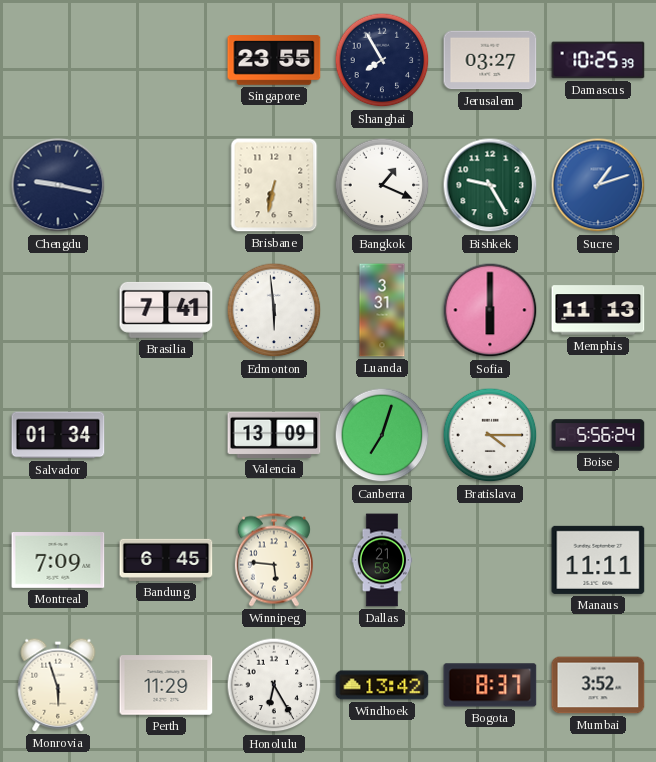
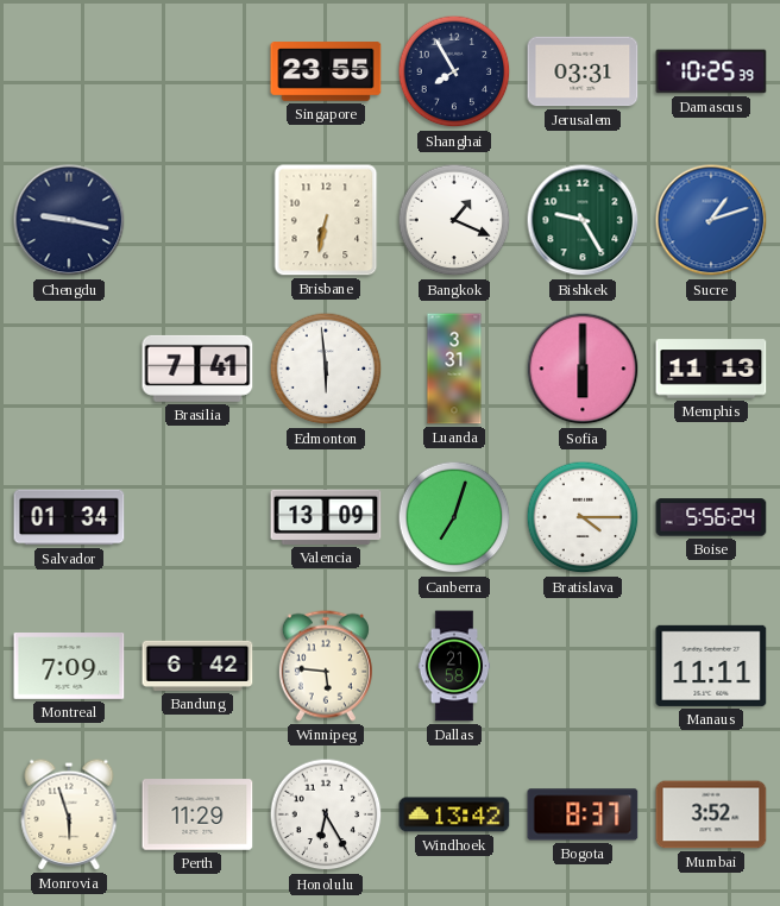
Jerusalem: 03:27 -> 03:31 (583, 71)
Bandung: 6:45 -> 6:42 (197, 666)
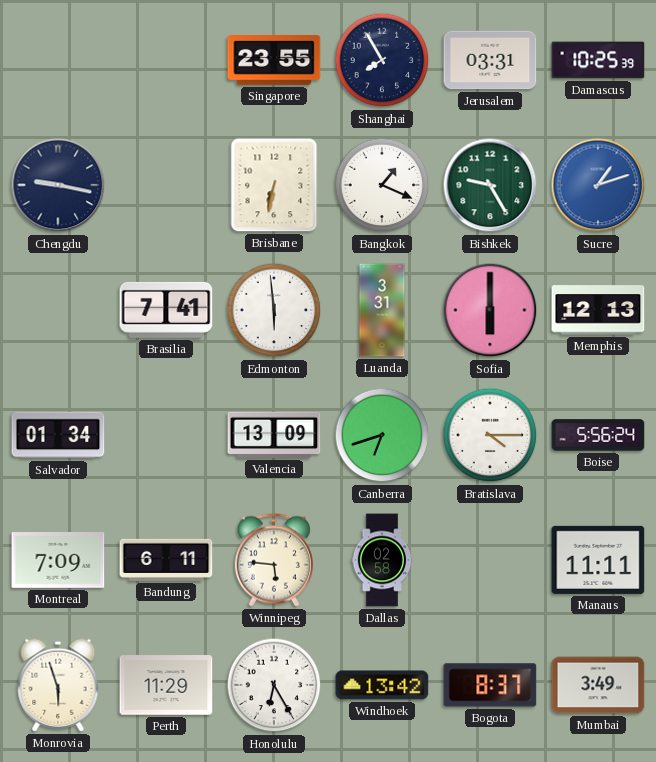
Memphis: 11:13 -> 12:13 (598, 310)
Canberra: 7:03 -> 6:42 (382, 435)
Bandung: 6:42 -> 6:11 (166, 560)
Dallas: 21:58 -> 02:58 (382, 560)
Mumbai: 3:52 -> 3:49 (598, 685)
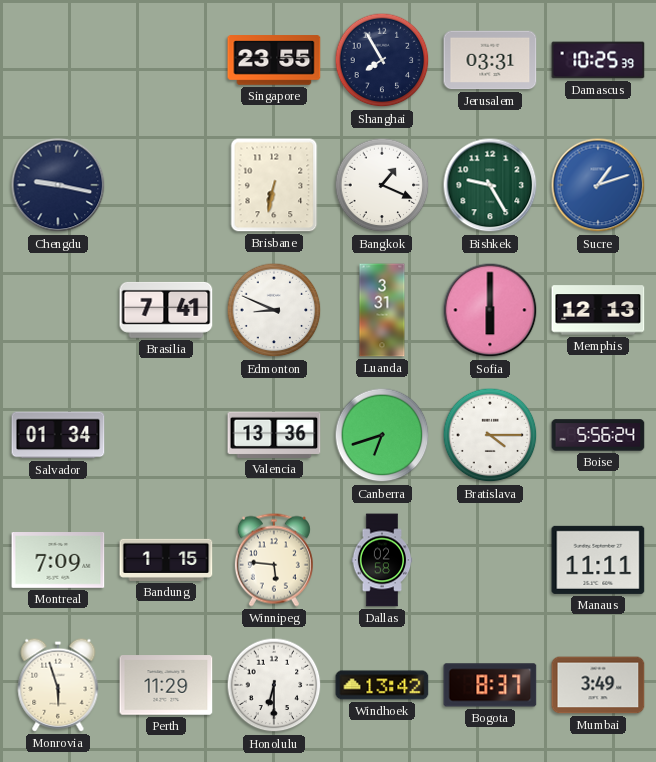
Edmonton: 5:59 -> 8:49 (274, 310)
Valencia: 13:09 -> 13:36 (274, 435)
Bandung: 6:11 -> 1:15 (166, 560)
Honolulu: 6:25 -> 6:30 (274, 685)
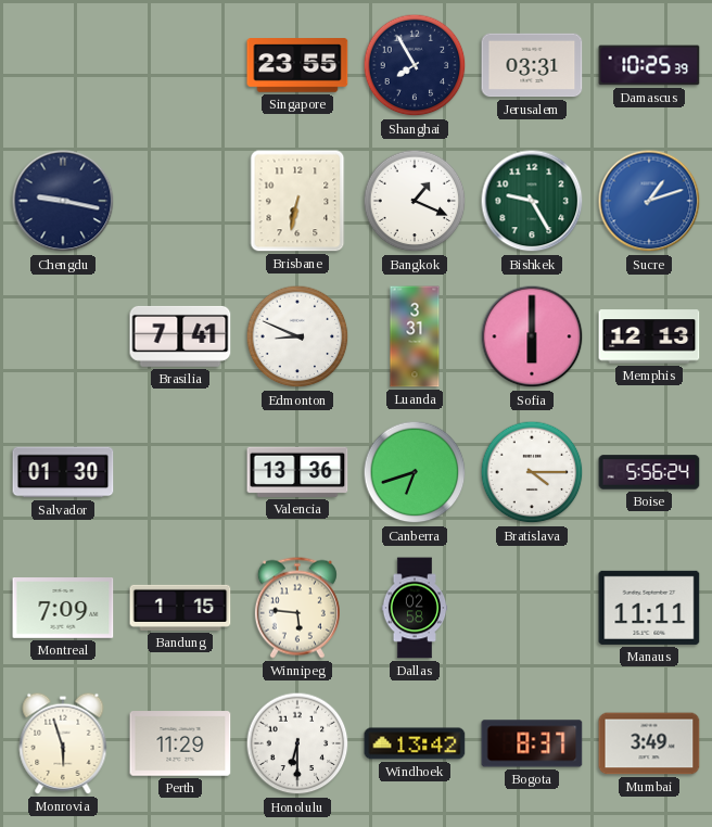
Salvador: 01:34 -> 01:30 (63, 472)
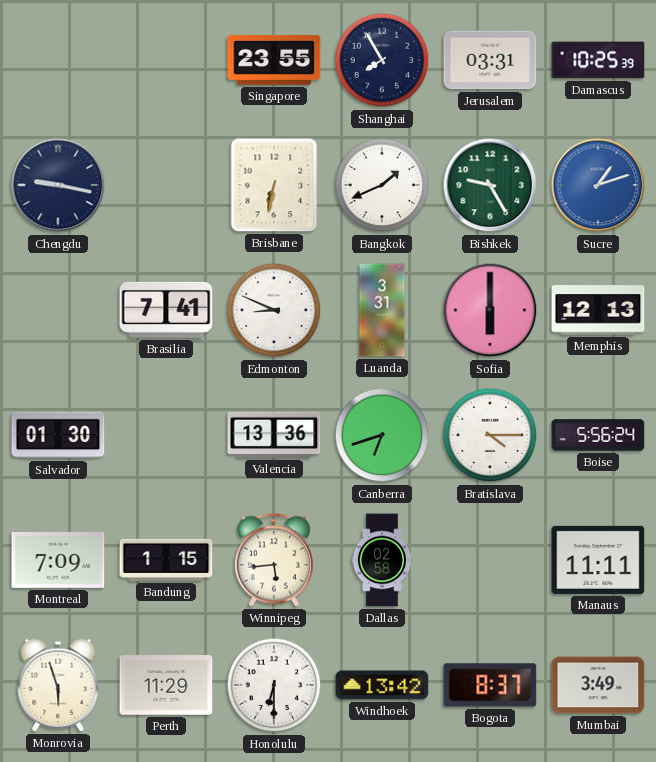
Bangkok: 1:19 -> 1:41 (382, 185)
Winnipeg: 5:46 -> 5:44 (274, 560)
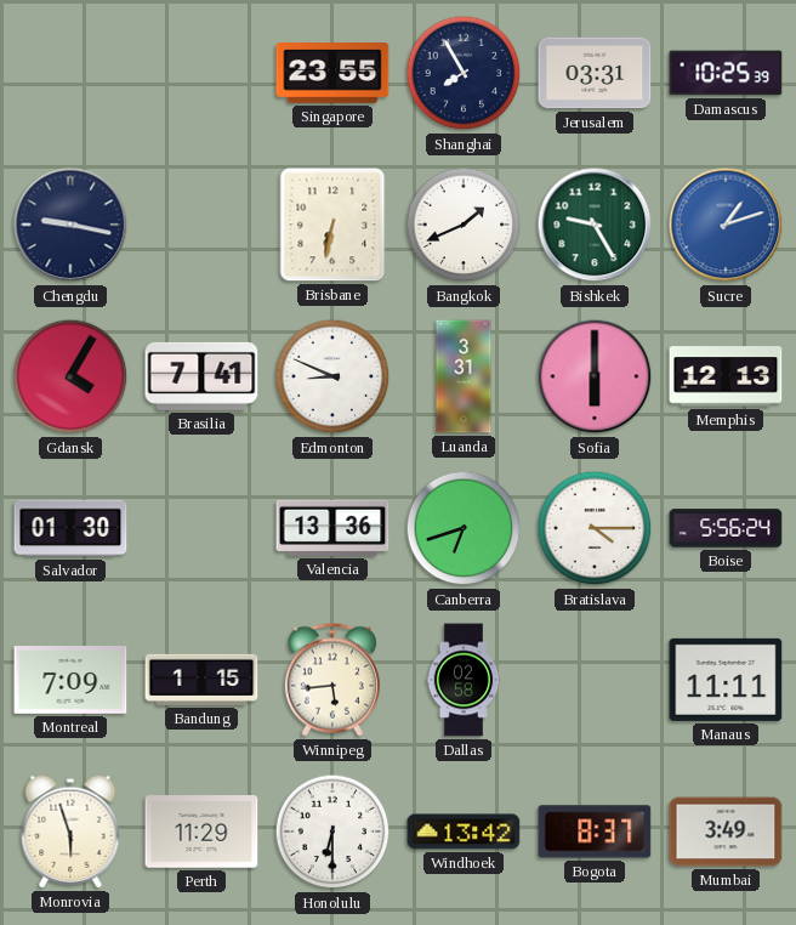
Gdansk: none -> 4:05 (70, 376)
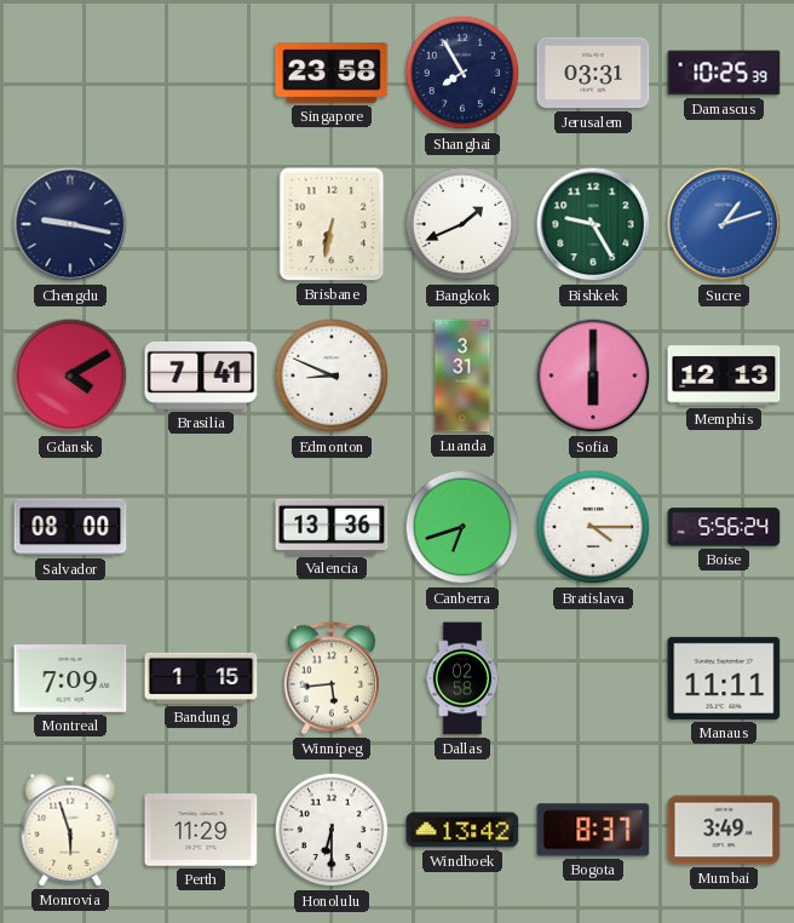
Singapore: 23:55 -> 23:58 (332, 73)
Gdansk: 4:05 -> 4:10 (70, 375)
Salvador: 01:30 -> 08:00 (70, 527)
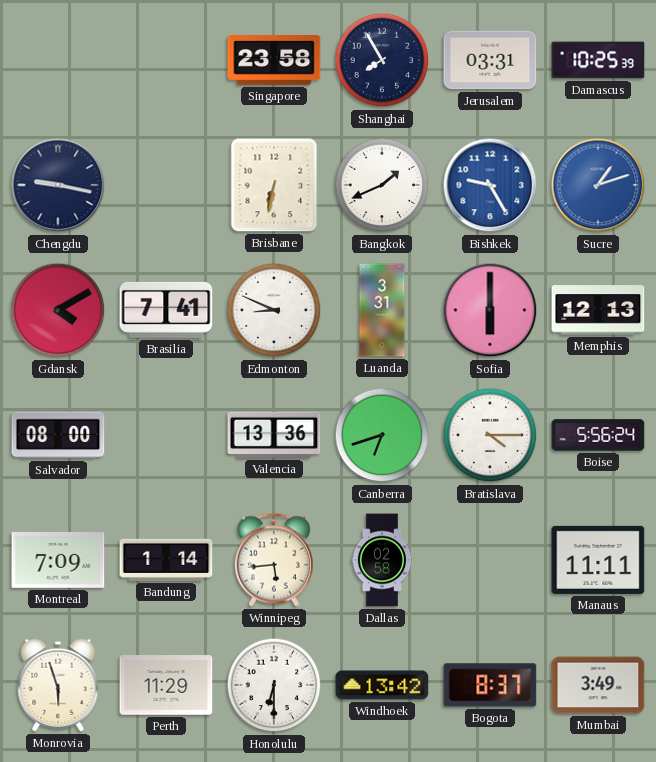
Bishkek dial: green -> blue (490, 185)
Bandung: 1:15 -> 1:14 (166, 560)
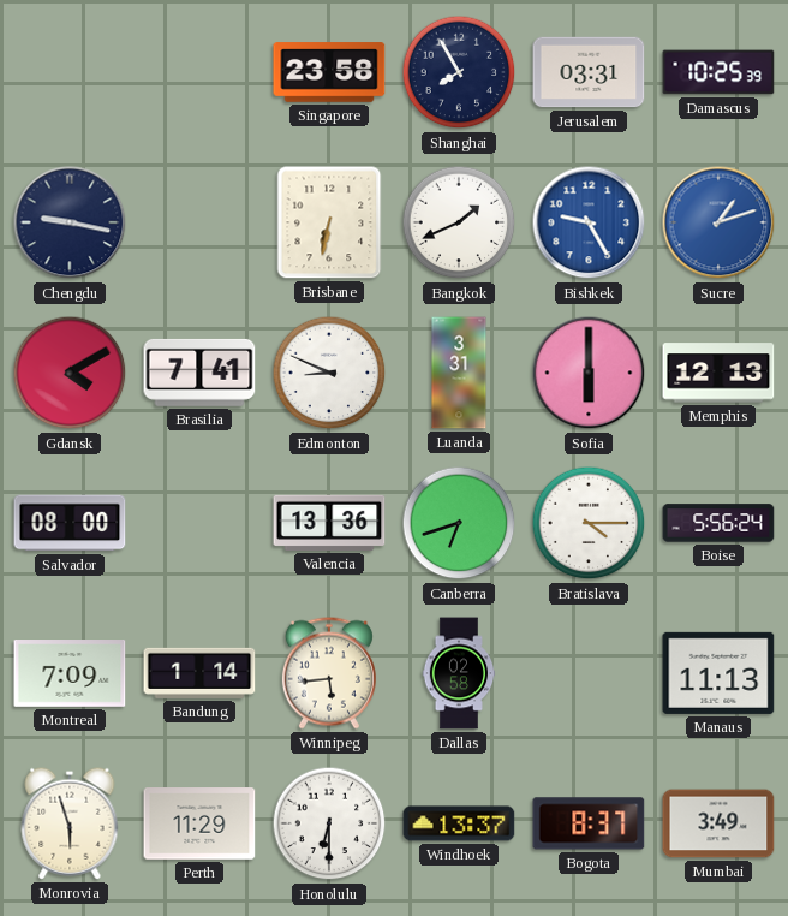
Manaus: 11:11 -> 11:13 (718, 673)
Windhoek: 13:42 -> 13:37 (459, 823)
